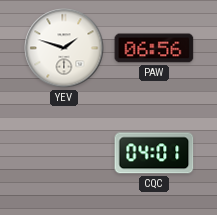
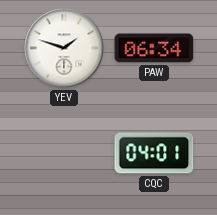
PAW: 06:56 -> 06:34 (154, 48)
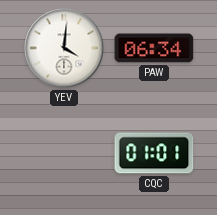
YEV: 1:48 -> 4:01 (64, 48)
CQC: 04:01 -> 01:01 (154, 153)
